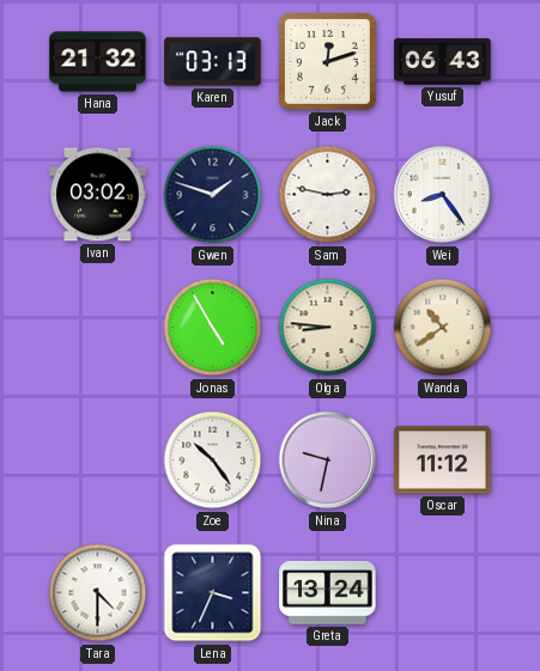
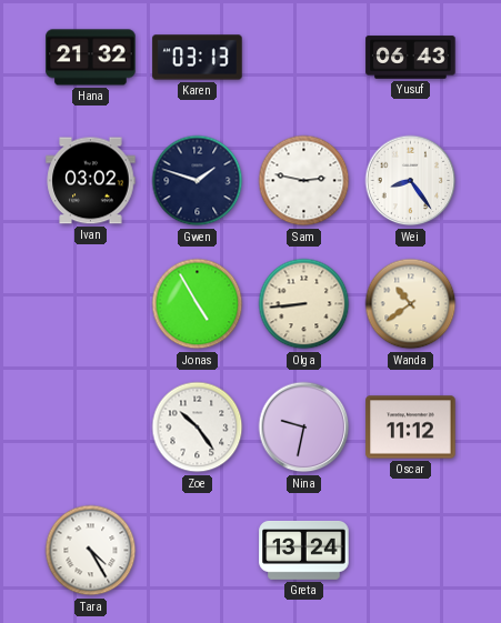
Jack: 12:12 -> none (327, 61)
Olga: 8:46 -> 8:44 (304, 304)
Tara: 4:30 -> 4:25 (91, 551)
Lena: 3:34 -> none (213, 593)
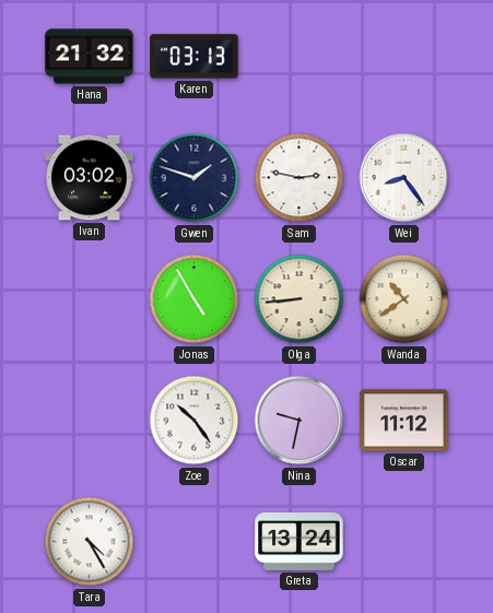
Yusuf: 06:43 -> none (411, 58)
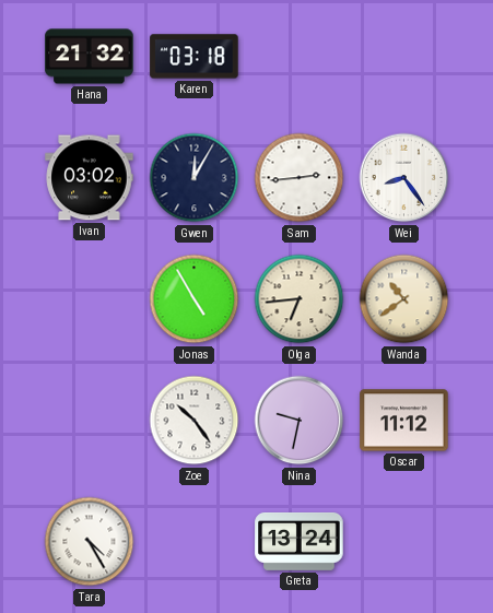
Karen: 03:13 -> 03:18 (195, 57)
Gwen: 1:48 -> 12:05 (195, 178)
Sam: 2:47 -> 2:44 (300, 178)
Olga: 8:44 -> 6:44 (300, 299)
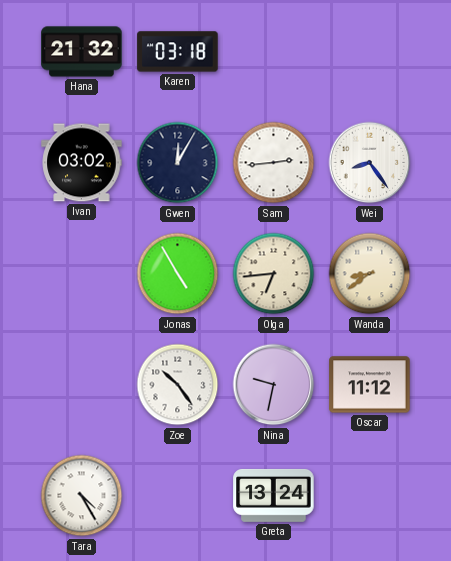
Wanda: 10:39 -> 8:39 (370, 274)
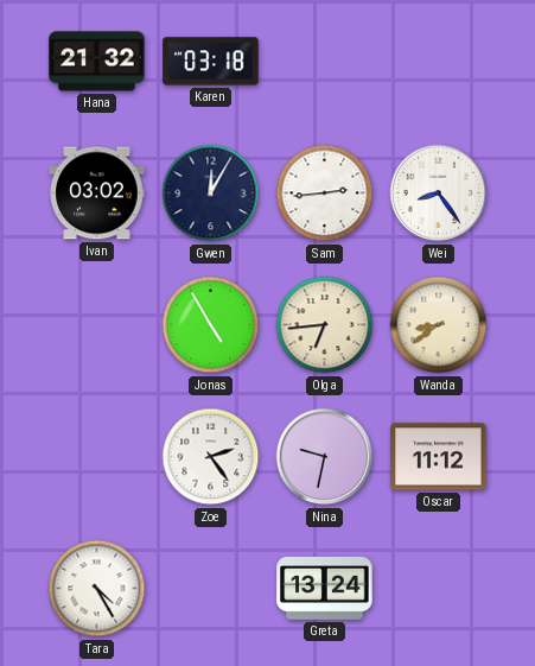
Zoe: 10:24 -> 2:24 (211, 457)
